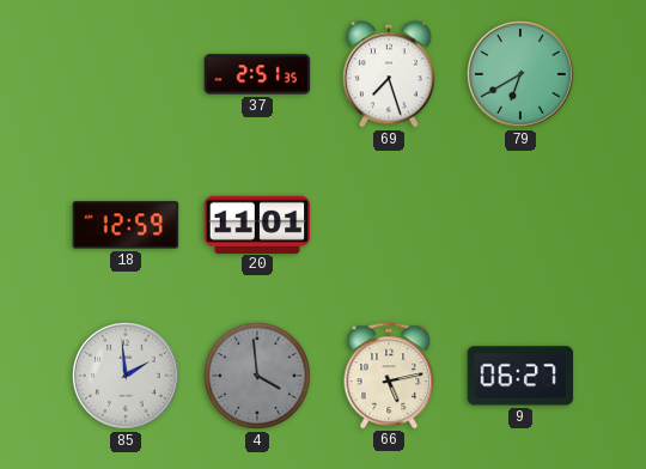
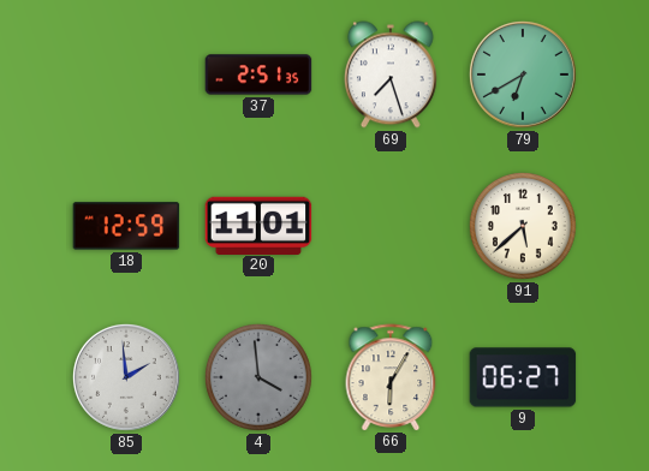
91: none -> 5:38 (523, 226)
66: 5:13 -> 6:05 (391, 377)
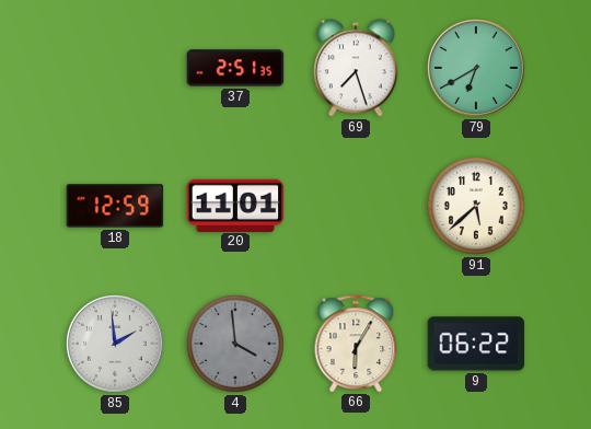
9: 06:27 -> 06:22 (476, 344)
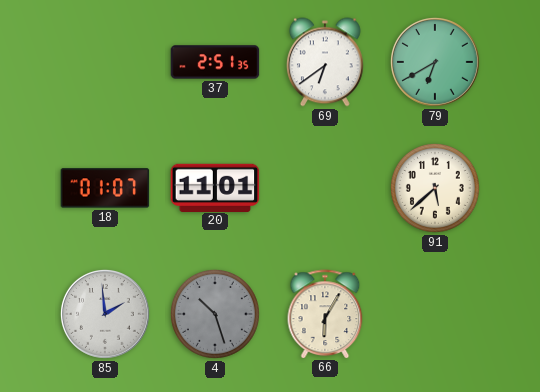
69: 7:27 -> 6:39 (325, 62)
18: 12:59 -> 01:07 (105, 188)
4: 3:59 -> 10:27 (215, 314)
9: 06:22 -> none (476, 344)
